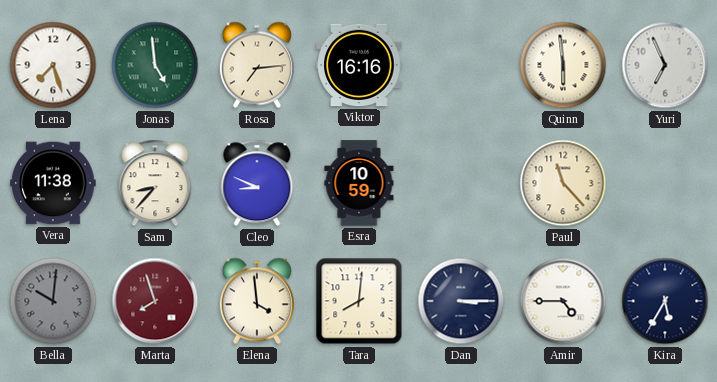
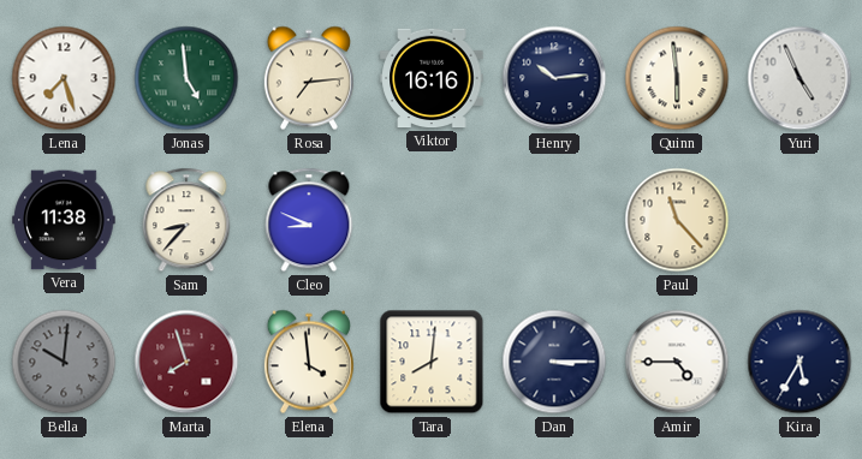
Henry: none -> 10:14 (554, 78)
Yuri: 6:56 -> 4:56 (799, 78)
Esra: 10:59 -> none (359, 183)
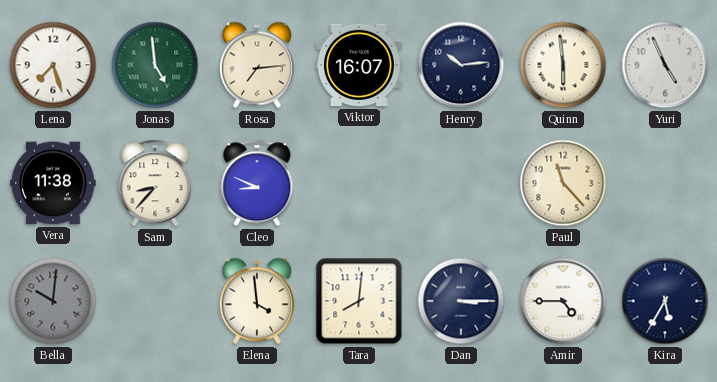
Viktor: 16:16 -> 16:07 (359, 65)
Marta: 7:57 -> none (186, 362)
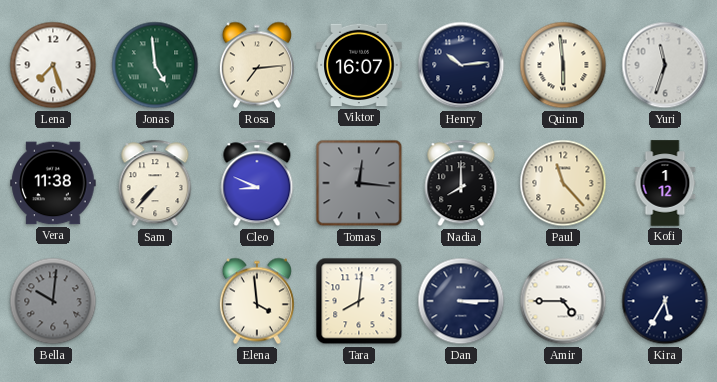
Yuri: 4:56 -> 11:33 (665, 65)
Sam: 8:37 -> 7:37 (155, 183)
Tomas: none -> 12:16 (359, 183)
Nadia: none -> 8:00 (461, 183)
Kofi: none -> 1:12 (665, 183)
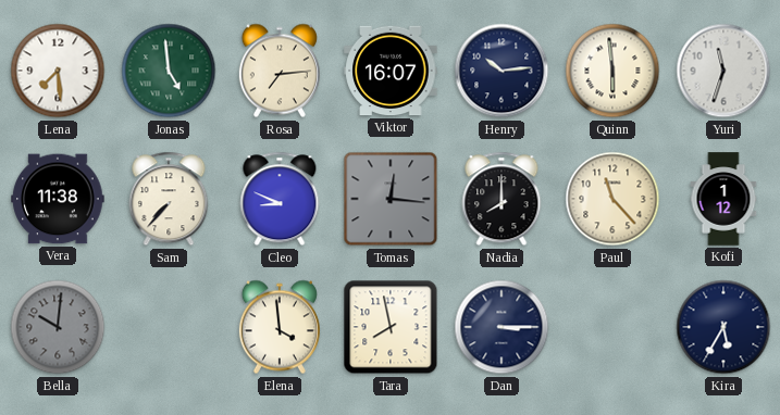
Lena: 7:27 -> 7:29 (58, 71)
Tara: 8:01 -> 7:58 (391, 327)
Amir: 4:45 -> none (563, 301)
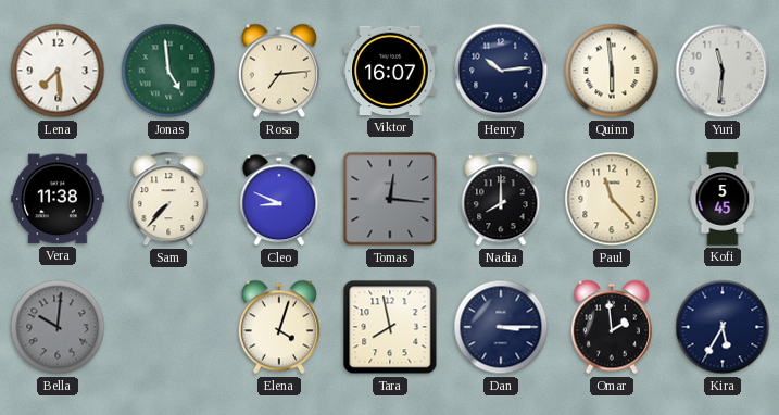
Yuri: 11:33 -> 11:31 (723, 71)
Kofi: 1:12 -> 5:45 (723, 199)
Elena: 3:59 -> 4:03 (279, 327)
Omar: none -> 1:59 (612, 327)
